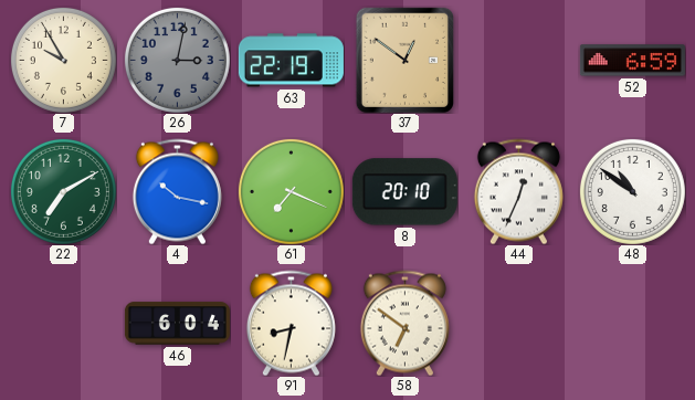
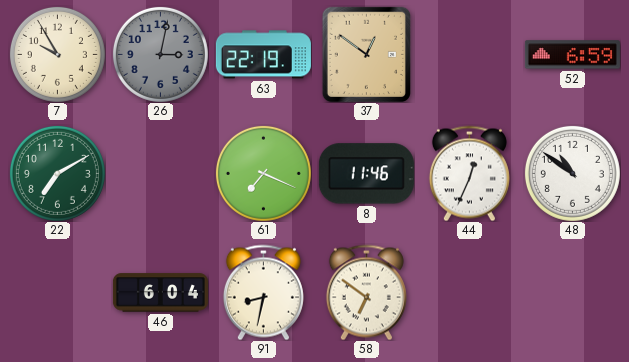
4: 10:17 -> none (177, 191)
8: 20:10 -> 11:46 (366, 174)
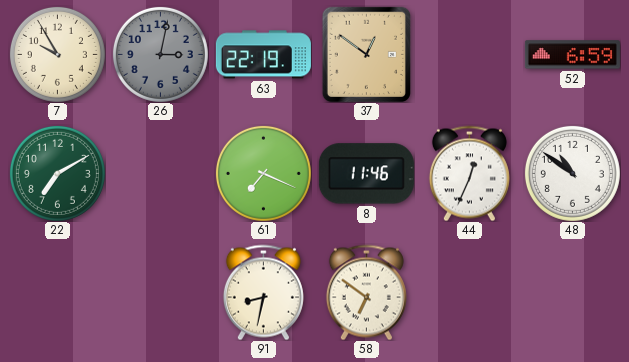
46: 6:04 -> none (160, 293)
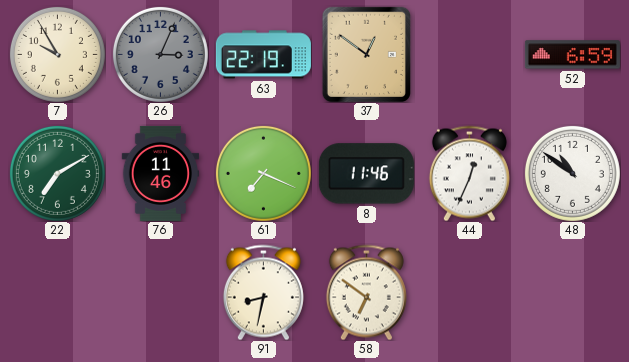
26: 3:02 -> 3:04 (160, 54)
76: none -> 11:46 (161, 173)
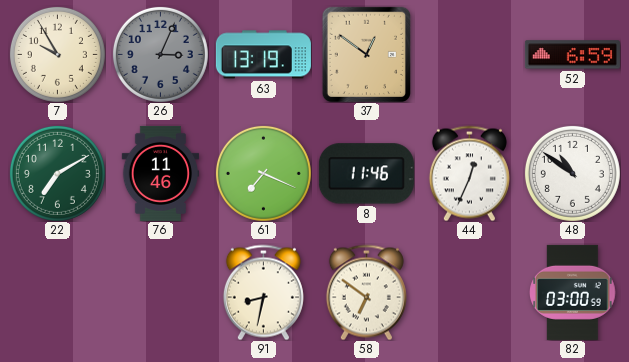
63: 22:19 -> 13:19 (263, 55)
82: none -> 03:00 (573, 292)
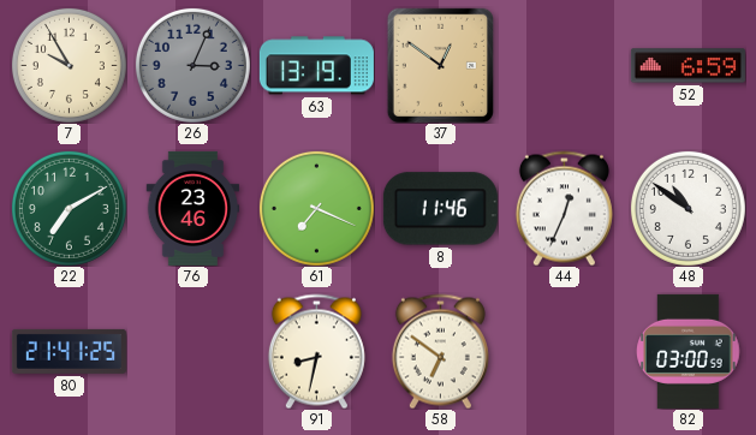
76: 11:46 -> 23:46 (194, 208)
80: none -> 21:41 (69, 351)
